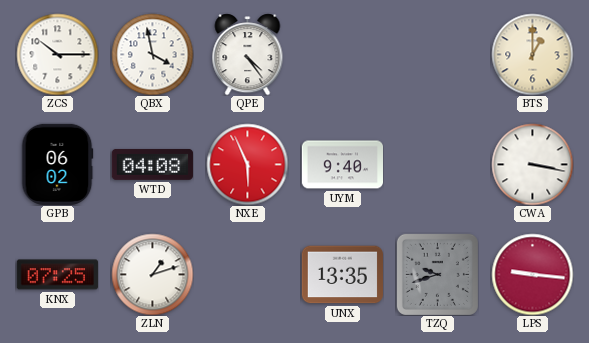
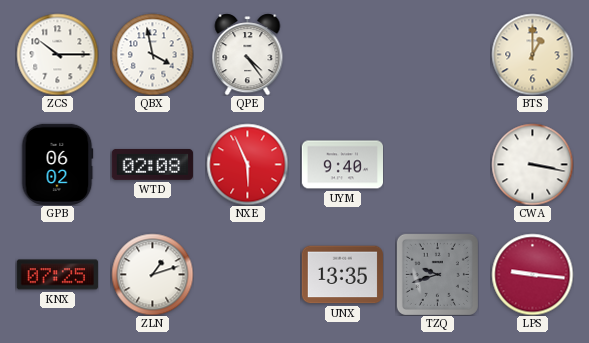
WTD: 04:08 -> 02:08 (152, 164)
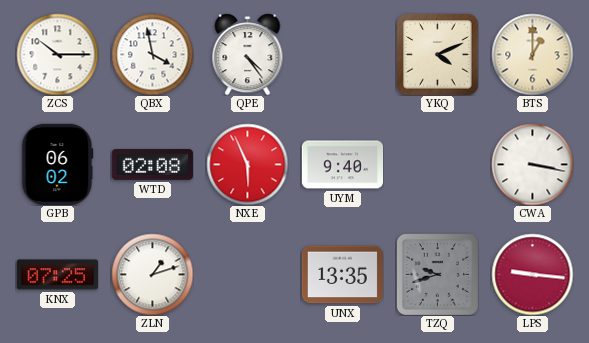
YKQ: none -> 4:11 (437, 54)
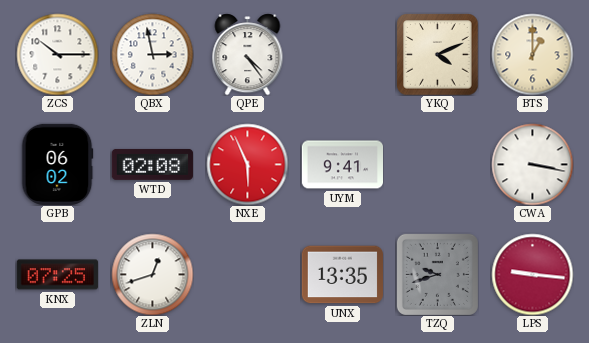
QBX: 3:58 -> 2:58 (152, 54)
UYM: 9:40 -> 9:41 (342, 165)
ZLN: 1:12 -> 12:42 (152, 274)
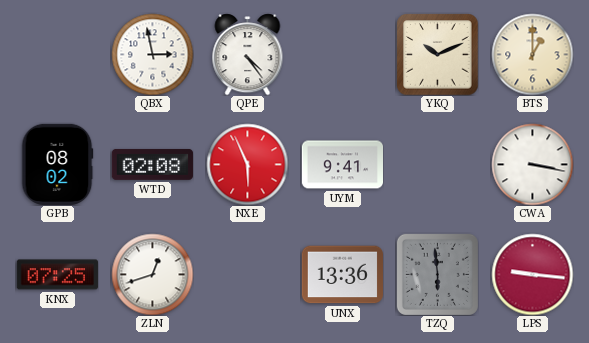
ZCS: 10:15 -> none (57, 54)
YKQ: 4:11 -> 10:11 (437, 54)
GPB: 06:02 -> 08:02 (58, 164)
UNX: 13:35 -> 13:36 (342, 275)
TZQ: 9:42 -> 5:59 (437, 274)
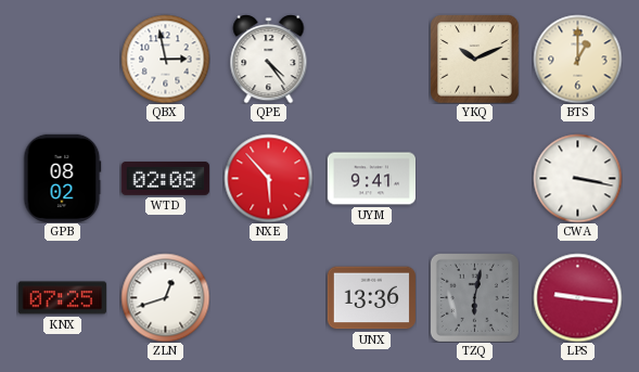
NXE: 5:56 -> 5:53 (268, 178)
TZQ: 5:59 -> 6:02 (474, 297)
